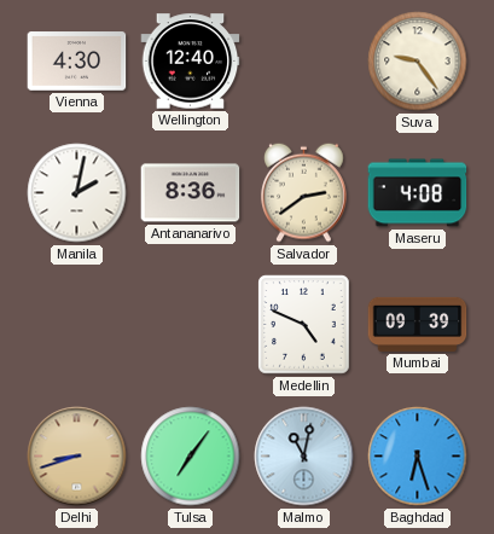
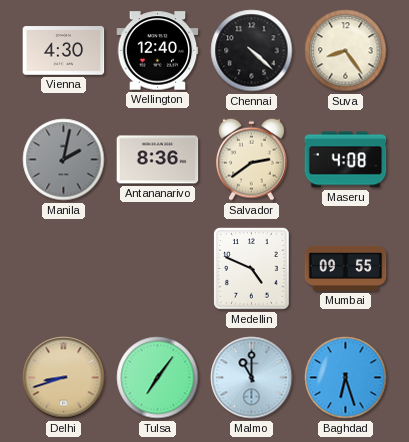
Chennai: none -> 4:22 (252, 51)
Suva: 9:24 -> 8:24 (346, 51)
Manila dial: white -> grey (64, 160)
Mumbai: 09:39 -> 09:55 (346, 268)
Malmo: 11:02 -> 11:00 (252, 378)
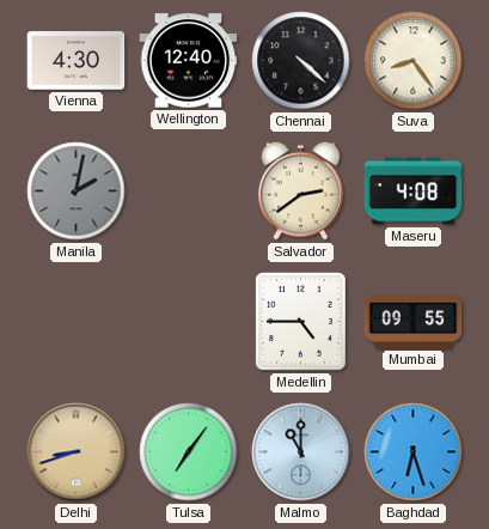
Antananarivo: 8:36 -> none (158, 160)
Medellin: 4:49 -> 4:45 (301, 322)
